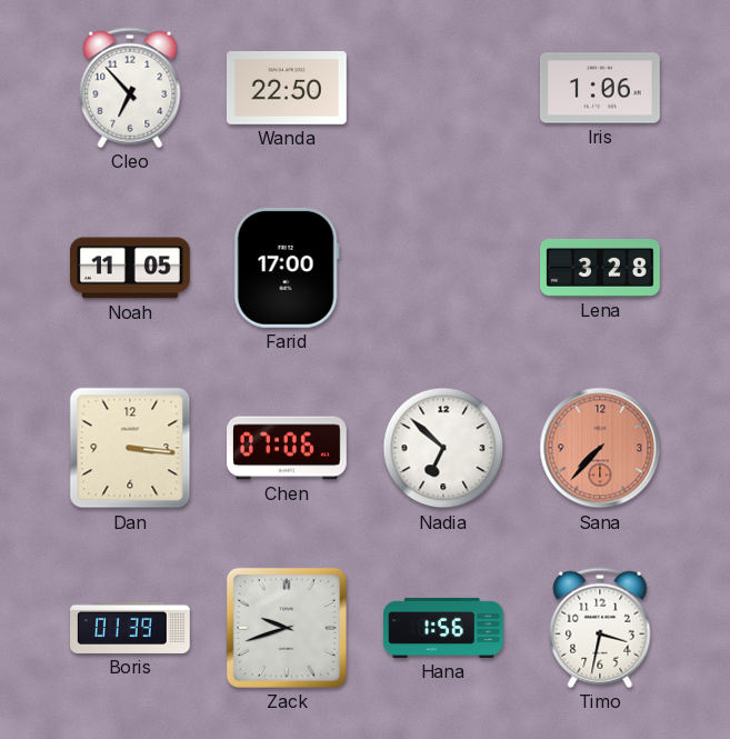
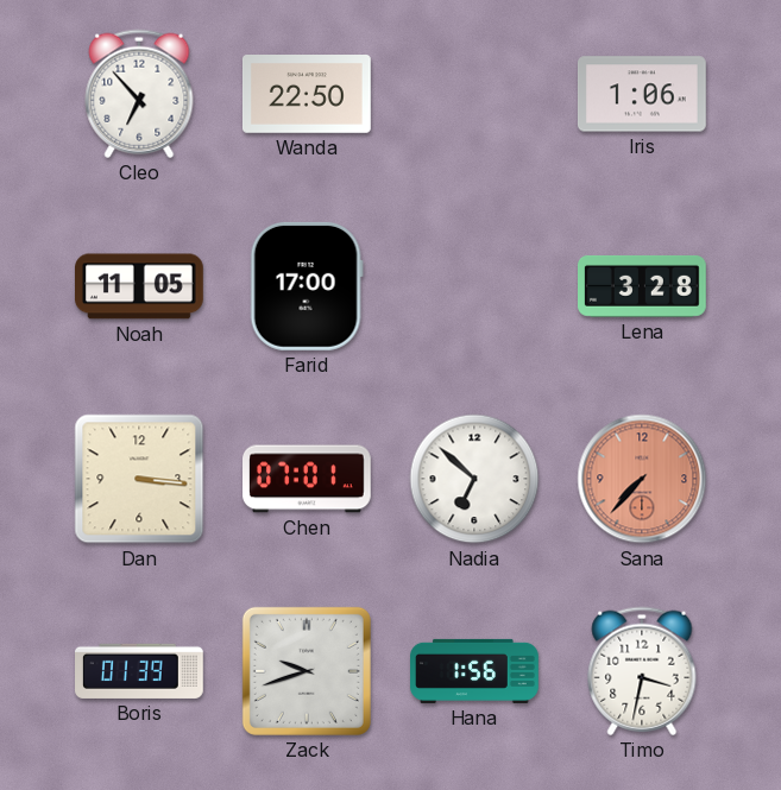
Chen: 07:06 -> 07:01 (308, 479)
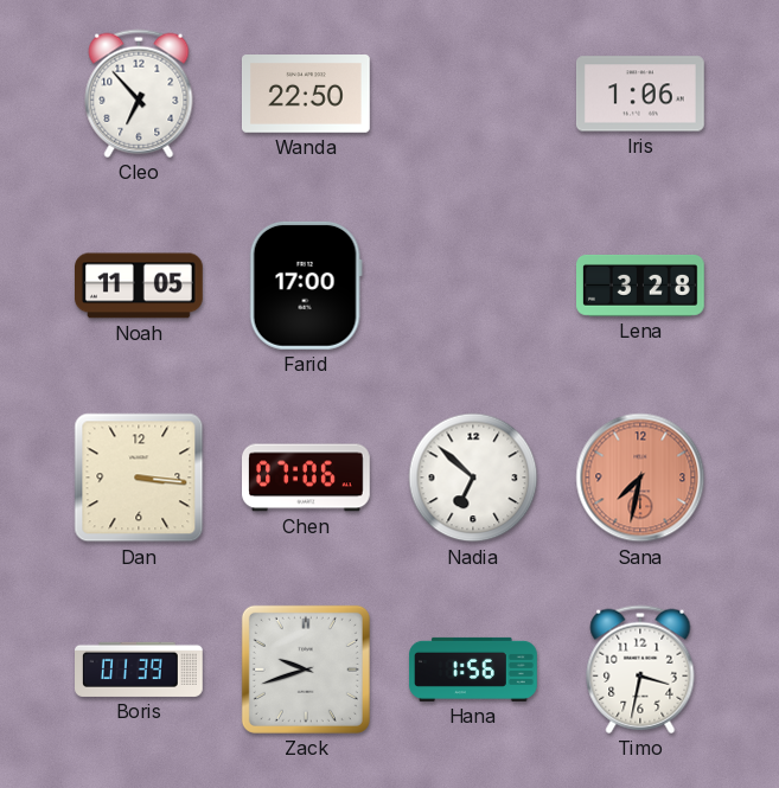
Chen: 07:01 -> 07:06 (307, 478)
Sana: 7:37 -> 7:32 (640, 478)
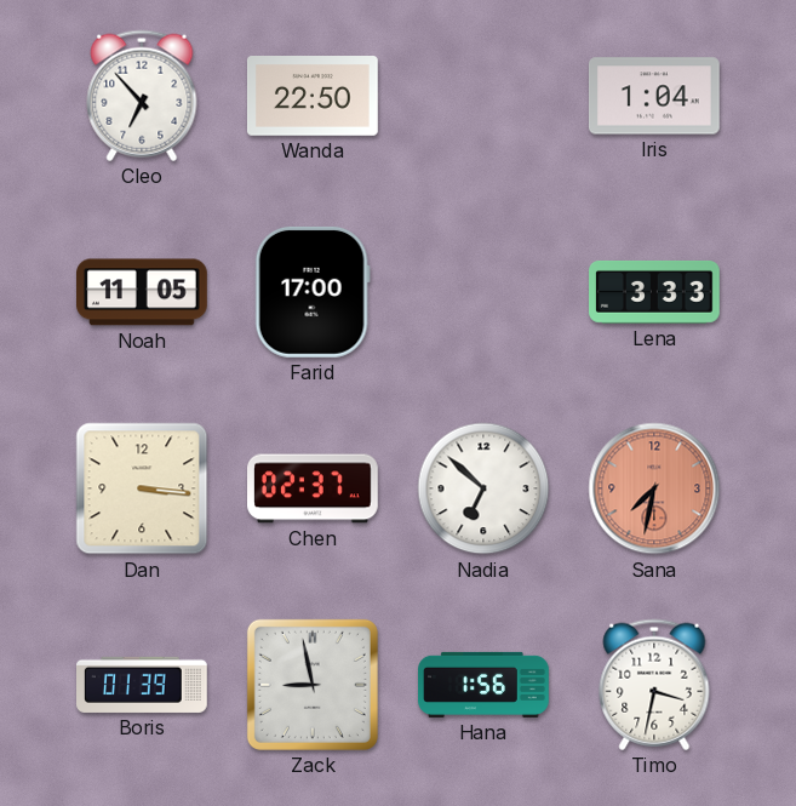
Iris: 1:06 -> 1:04 (654, 96)
Lena: 3:28 -> 3:33 (655, 292)
Chen: 07:06 -> 02:37 (314, 488)
Zack: 9:42 -> 8:58 (313, 685)
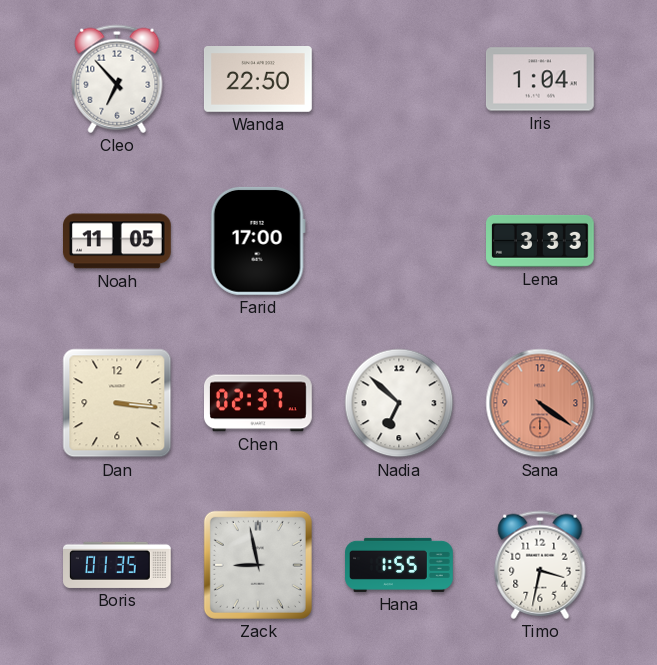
Sana: 7:32 -> 4:21 (540, 403)
Boris: 01:39 -> 01:35 (118, 565)
Hana: 1:56 -> 1:55 (399, 565)
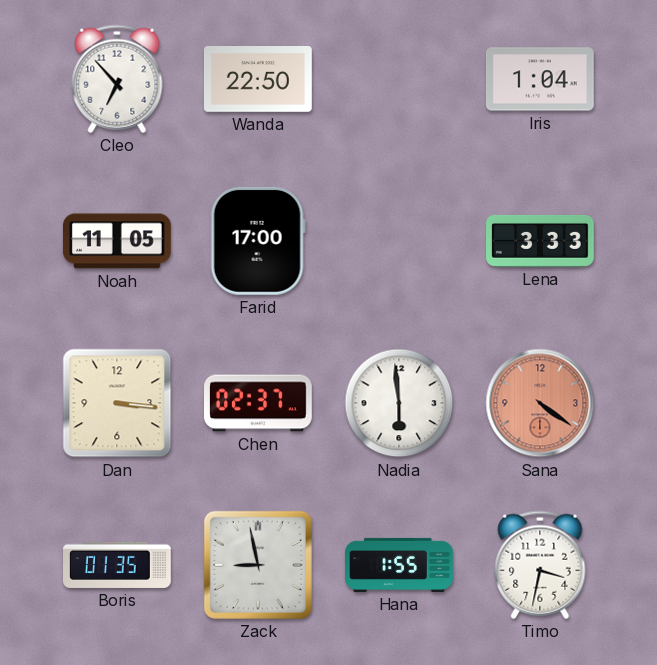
Nadia: 6:52 -> 5:59 (399, 403)
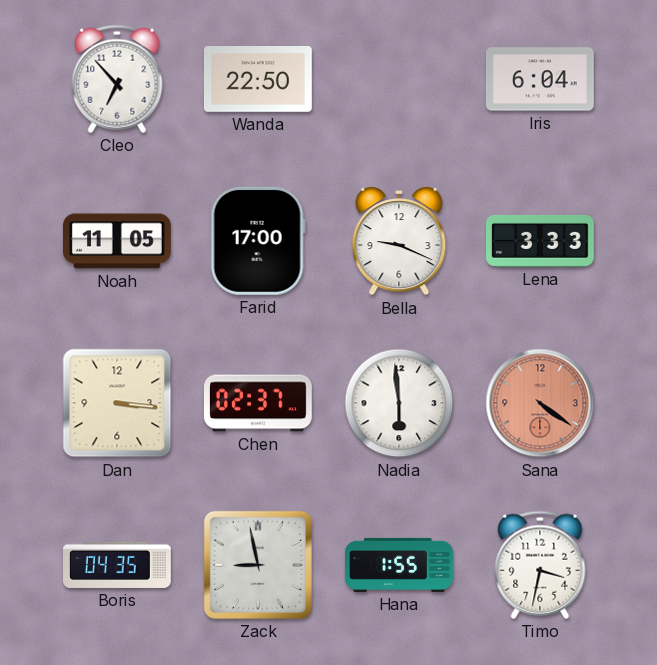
Iris: 1:04 -> 6:04 (540, 79)
Bella: none -> 9:19 (399, 241)
Boris: 01:35 -> 04:35 (118, 565)
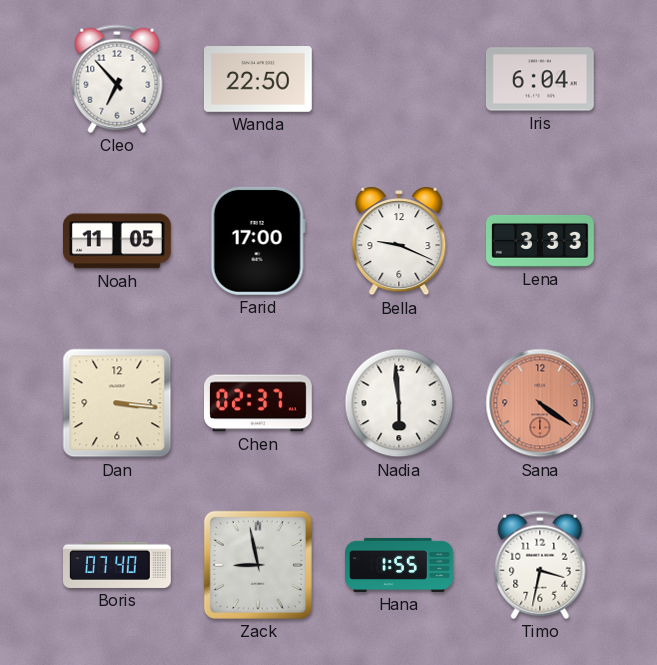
Boris: 04:35 -> 07:40 (118, 565)
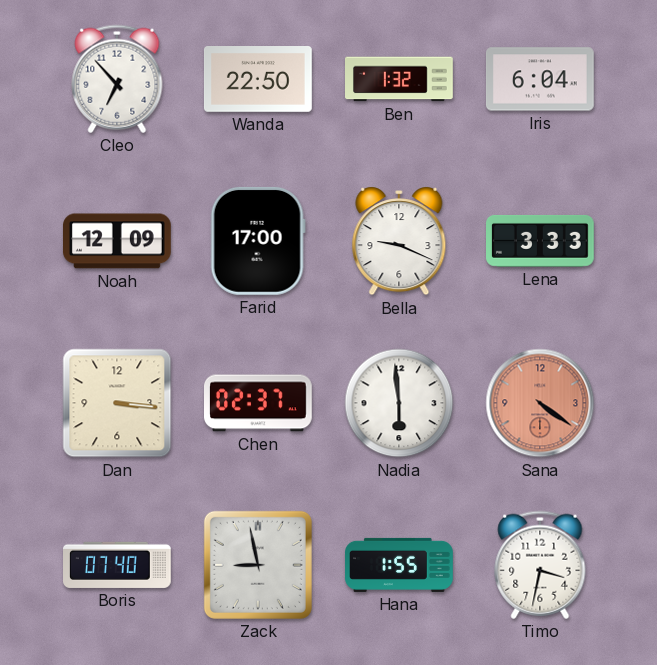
Ben: none -> 1:32 (400, 79)
Noah: 11:05 -> 12:09 (118, 241)
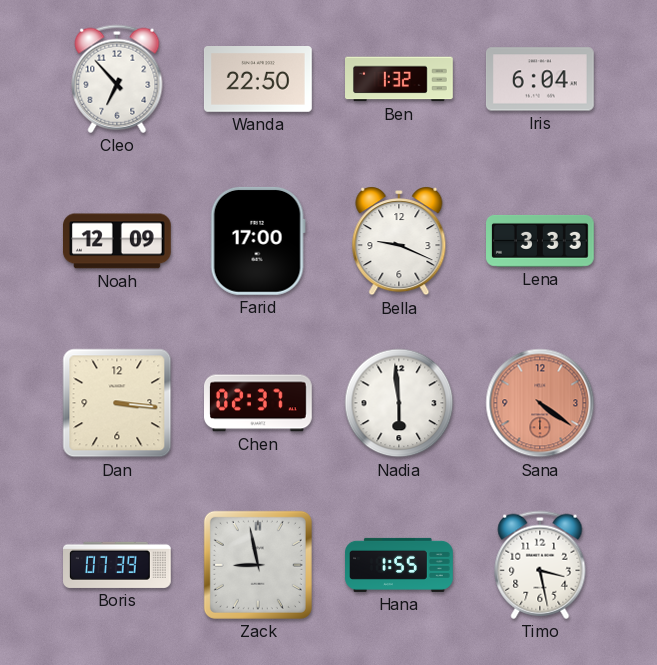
Boris: 07:40 -> 07:39 (118, 565)
Timo: 3:32 -> 3:28 (540, 565)
